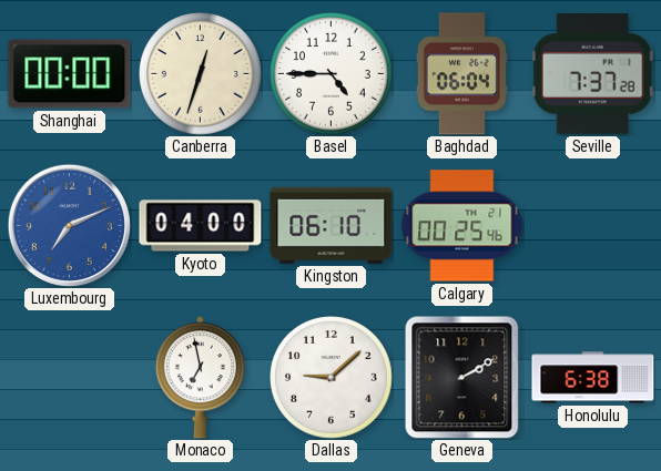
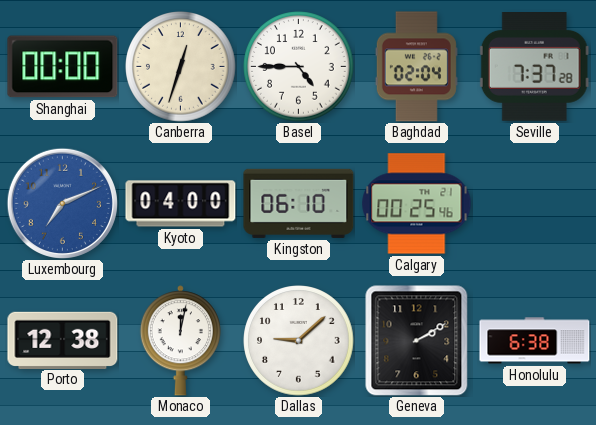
Baghdad: 06:04 -> 02:04 (416, 67)
Porto: none -> 12:38 (63, 340)
Monaco: 6:58 -> 12:02 (180, 341)
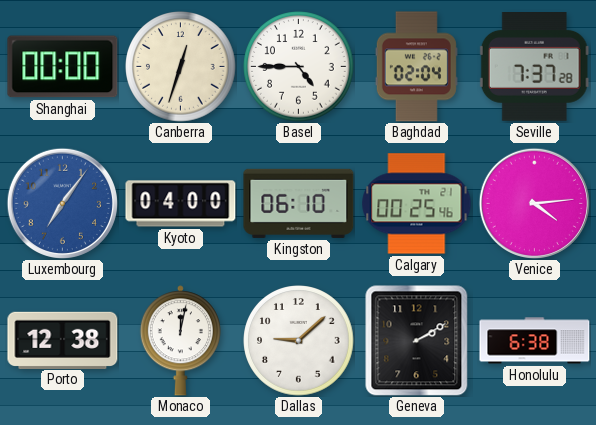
Luxembourg: 7:11 -> 7:06 (62, 203)
Venice: none -> 4:14 (534, 203)
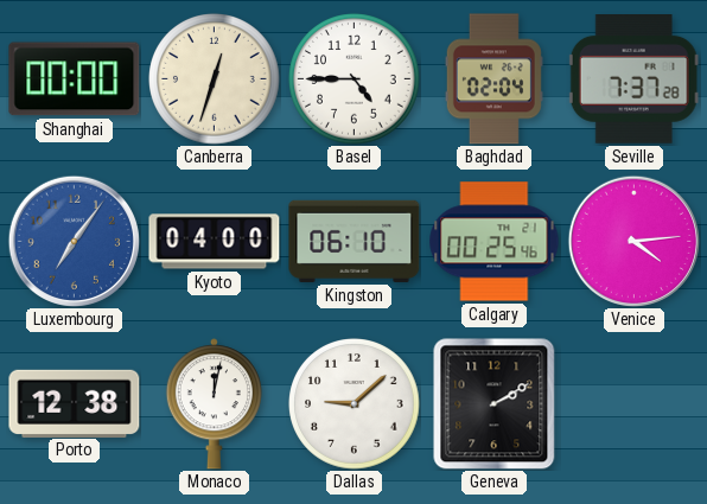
Honolulu: 6:38 -> none (535, 341)
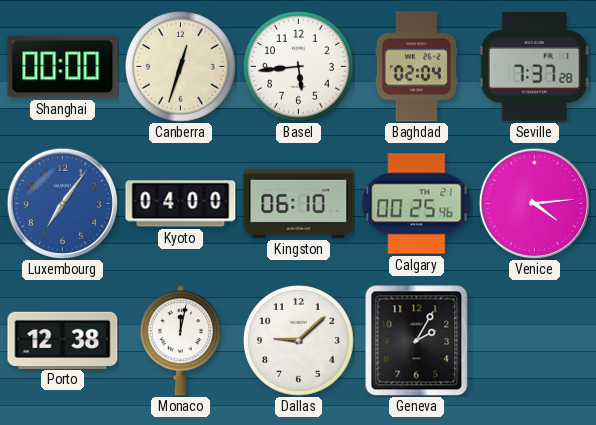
Basel: 4:45 -> 5:44 (299, 67)
Geneva: 2:10 -> 2:05 (417, 341)
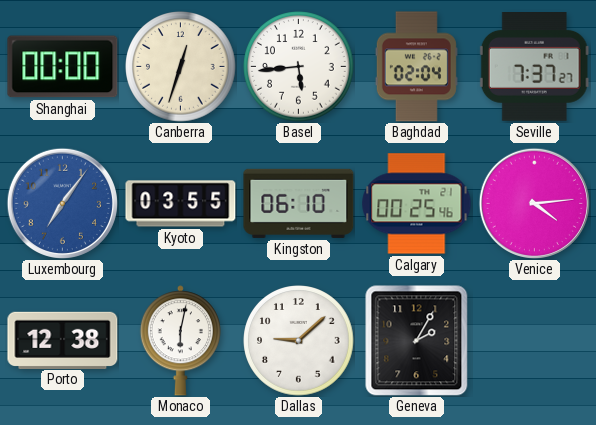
Seville: 7:37:28 -> 7:37:27 (534, 67)
Kyoto: 04:00 -> 03:55 (181, 204)
Monaco: 12:02 -> 6:02 (180, 341)
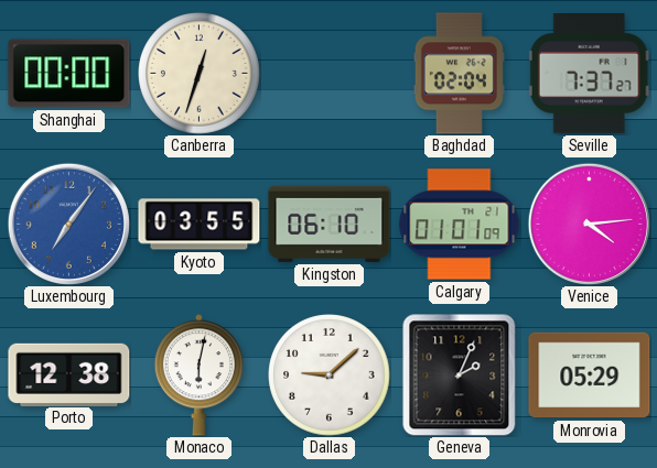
Basel: 5:44 -> none (299, 67)
Calgary: 00:25 -> 01:01 (460, 225)
Geneva: 2:05 -> 2:04 (460, 376)
Monrovia: none -> 05:29 (590, 376)
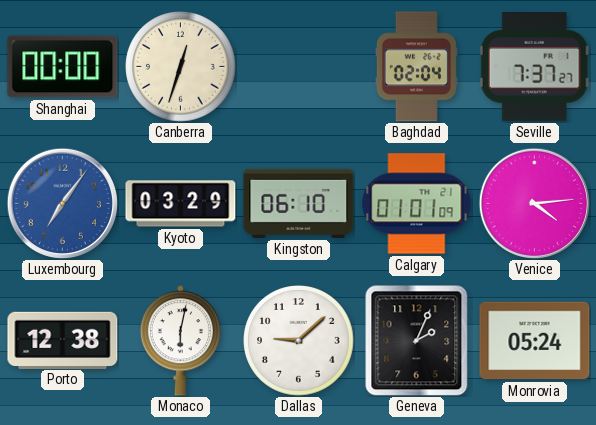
Kyoto: 03:55 -> 03:29 (181, 204)
Monrovia: 05:29 -> 05:24 (535, 341)
